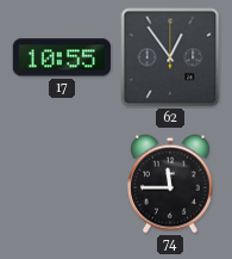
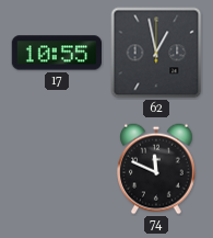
62: 12:54 -> 12:58 (156, 53)
74: 11:45 -> 11:49 (157, 169)
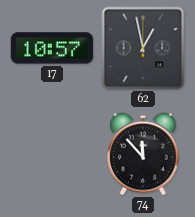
17: 10:55 -> 10:57 (51, 48)
74: 11:49 -> 11:53 (144, 154)
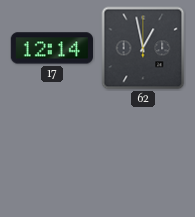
17: 10:57 -> 12:14 (51, 48)
74: 11:53 -> none (144, 154)
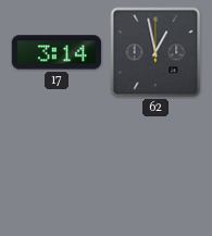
17: 12:14 -> 3:14 (55, 52)
